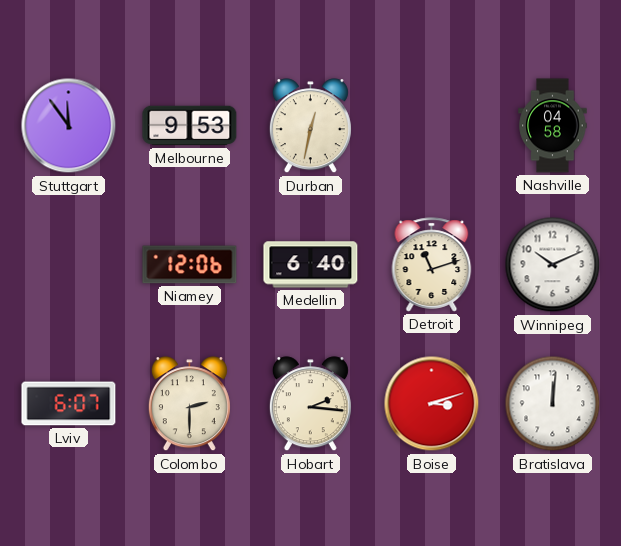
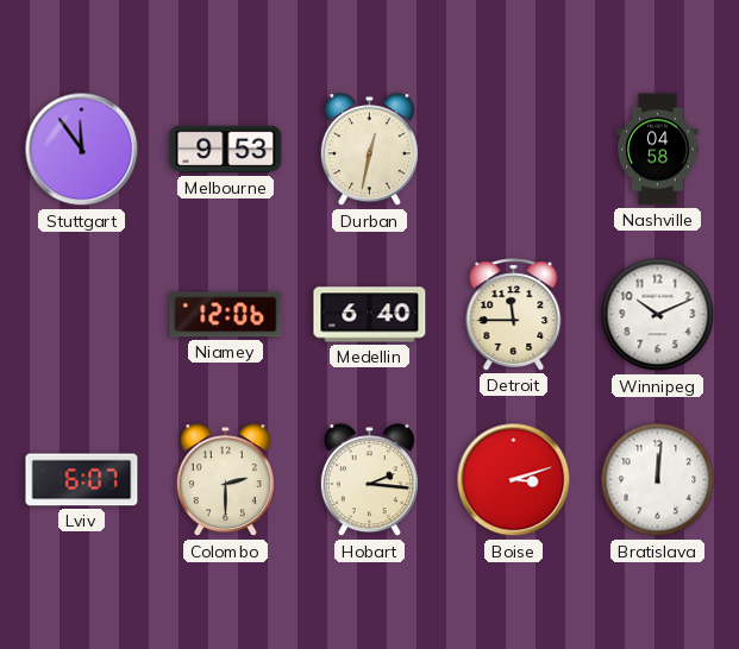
Detroit: 11:12 -> 11:45 (514, 315)
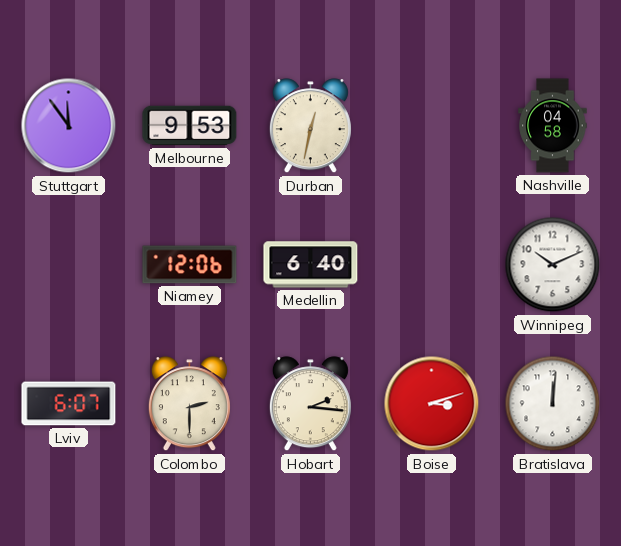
Detroit: 11:45 -> none (514, 315)
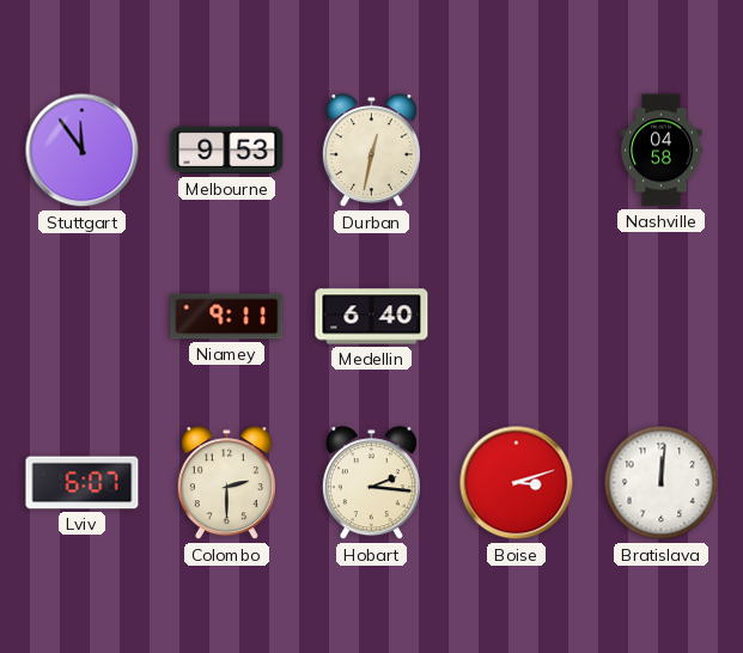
Niamey: 12:06 -> 9:11 (227, 317)
Winnipeg: 10:11 -> none (553, 265)
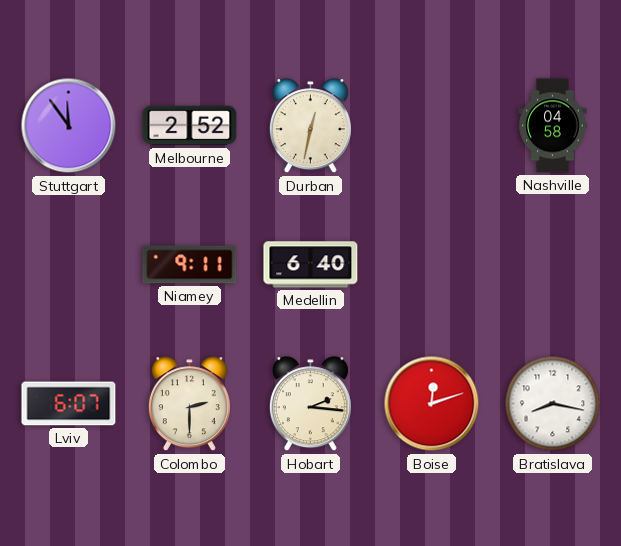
Melbourne: 9:53 -> 2:52 (190, 126)
Boise: 3:12 -> 12:12 (432, 404)
Bratislava: 12:01 -> 8:17 (553, 404)
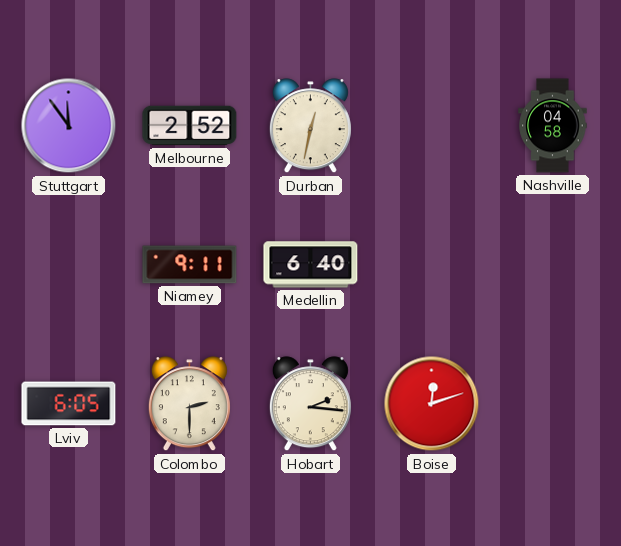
Lviv: 6:07 -> 6:05 (69, 404)
Bratislava: 8:17 -> none (553, 404)
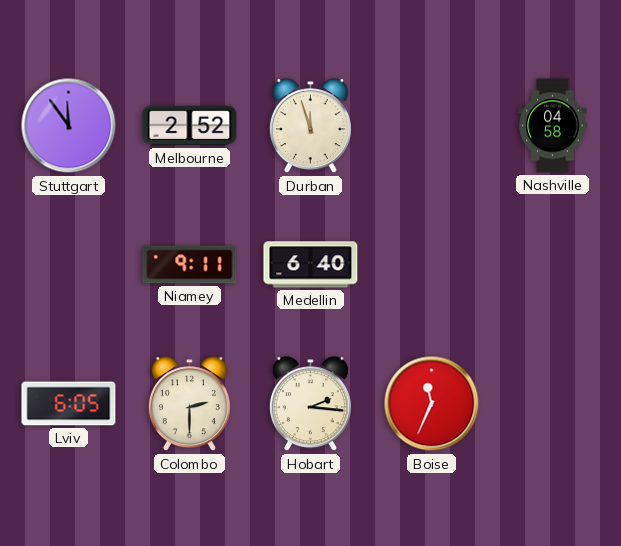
Durban: 12:32 -> 11:57 (310, 126)
Boise: 12:12 -> 11:34 (432, 404)
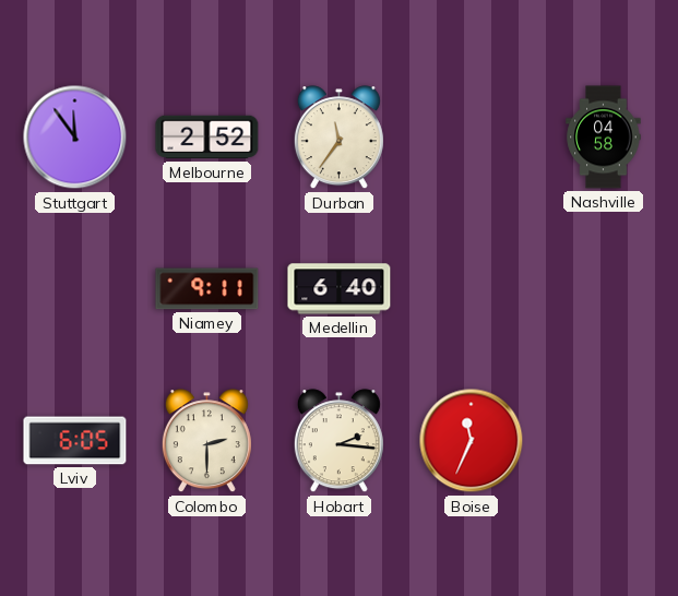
Durban: 11:57 -> 11:36 (338, 138)
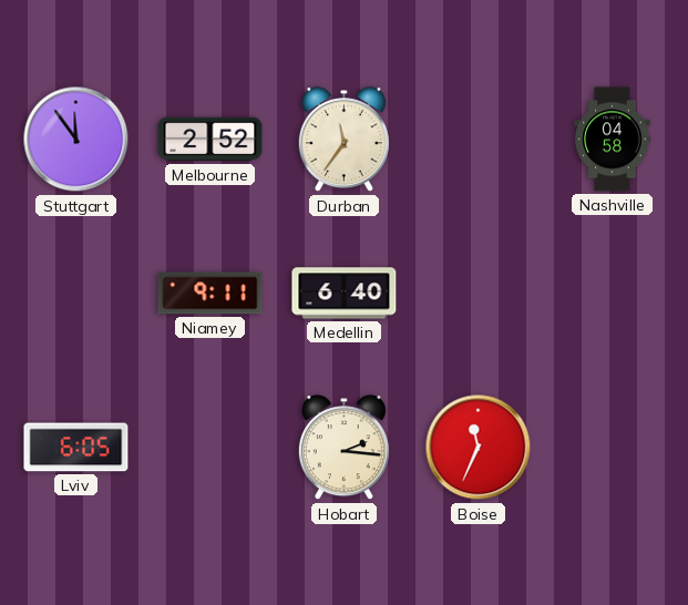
Colombo: 2:30 -> none (206, 441)
